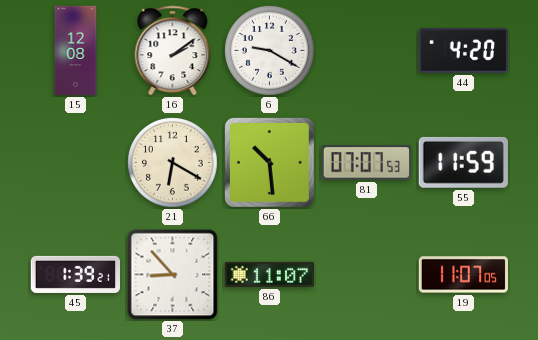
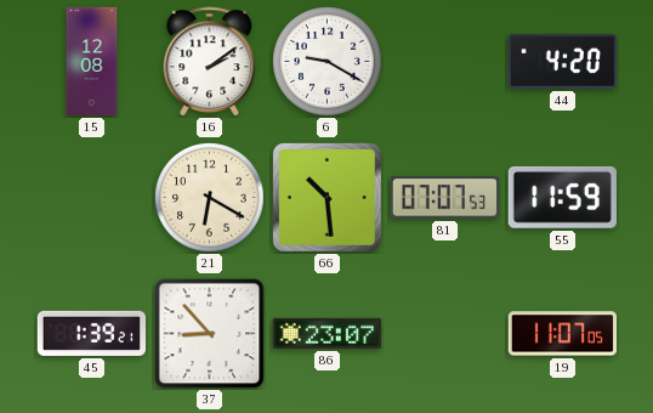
86: 11:07 -> 23:07 (326, 333)
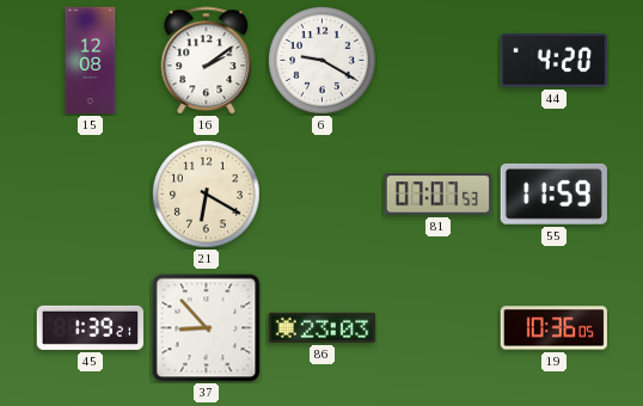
66: 10:29 -> none (326, 197)
86: 23:07 -> 23:03 (321, 327)
19: 11:07 -> 10:36 (553, 328)
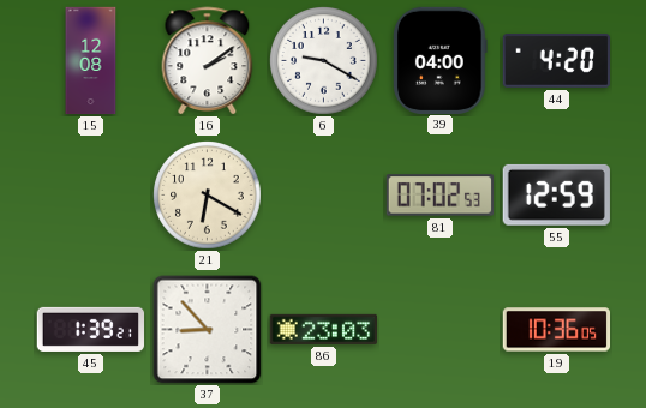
39: none -> 04:00 (441, 60)
81: 07:07 -> 07:02 (439, 196)
55: 11:59 -> 12:59 (556, 194)
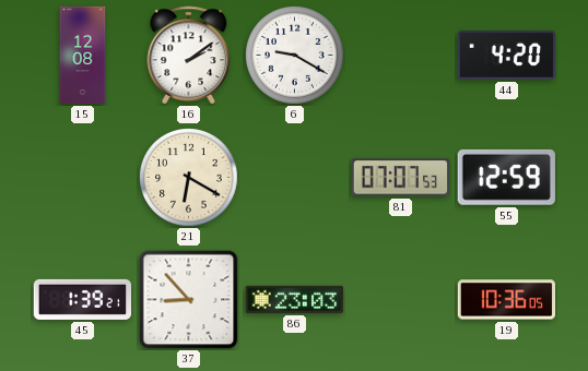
39: 04:00 -> none (441, 60)
81: 07:02 -> 07:07 (400, 178)
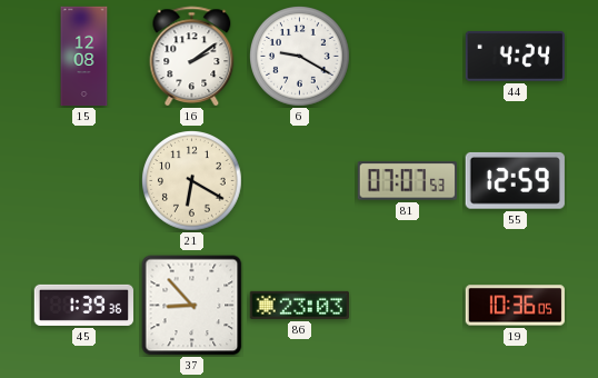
44: 4:20 -> 4:24 (515, 56)
45: 1:39:21 -> 1:39:36 (84, 305)
